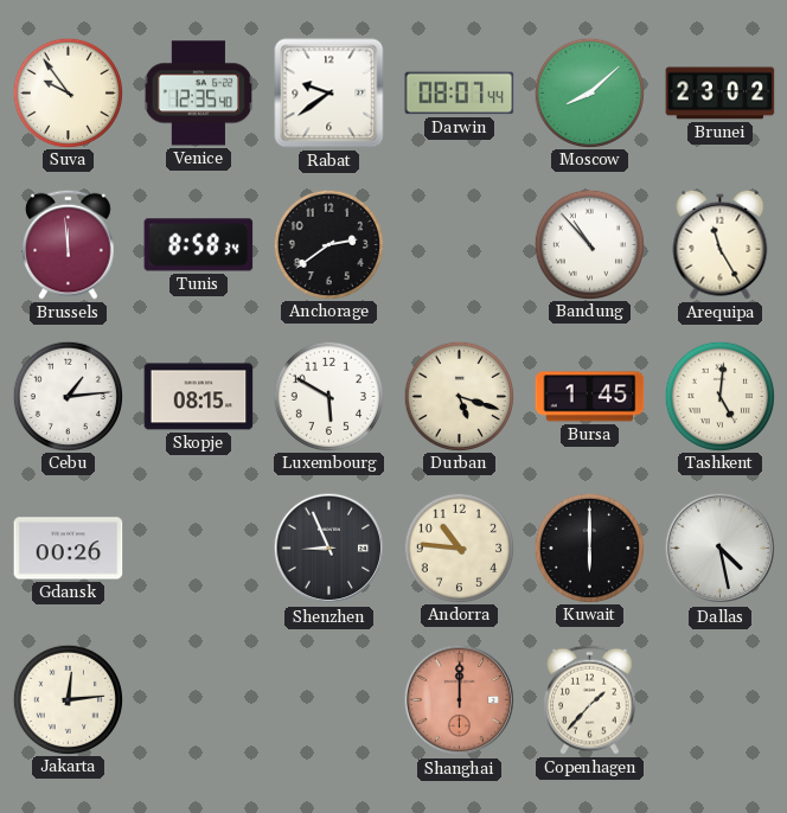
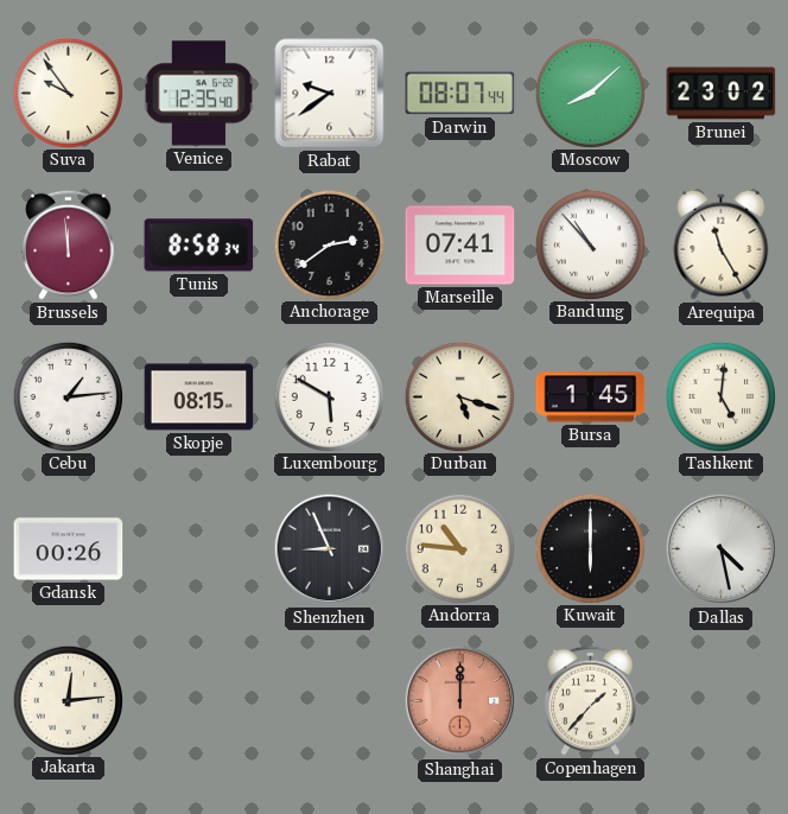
Marseille: none -> 07:41 (460, 246)
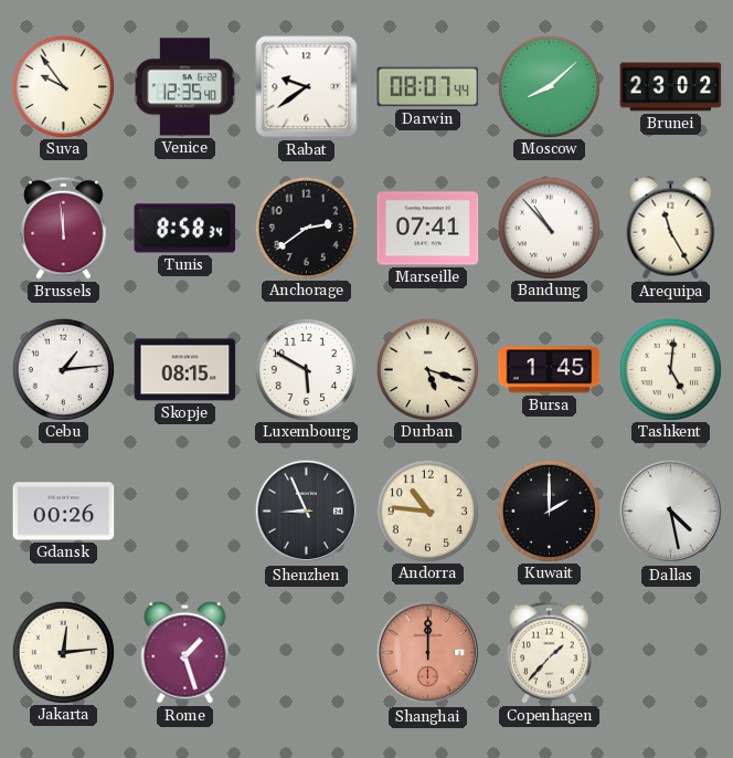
Kuwait: 6:00 -> 2:00 (549, 510)
Rome: none -> 1:27 (185, 652)
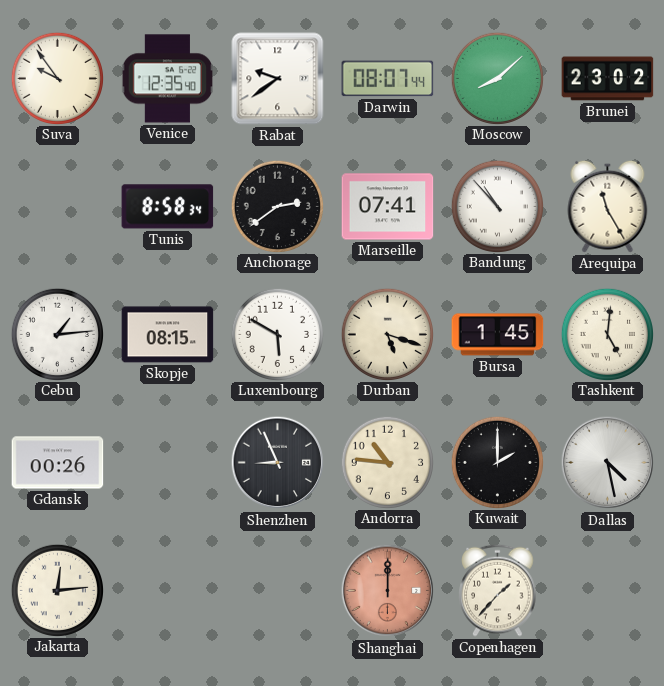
Brussels: 11:59 -> none (64, 228)
Rome: 1:27 -> none (185, 652)
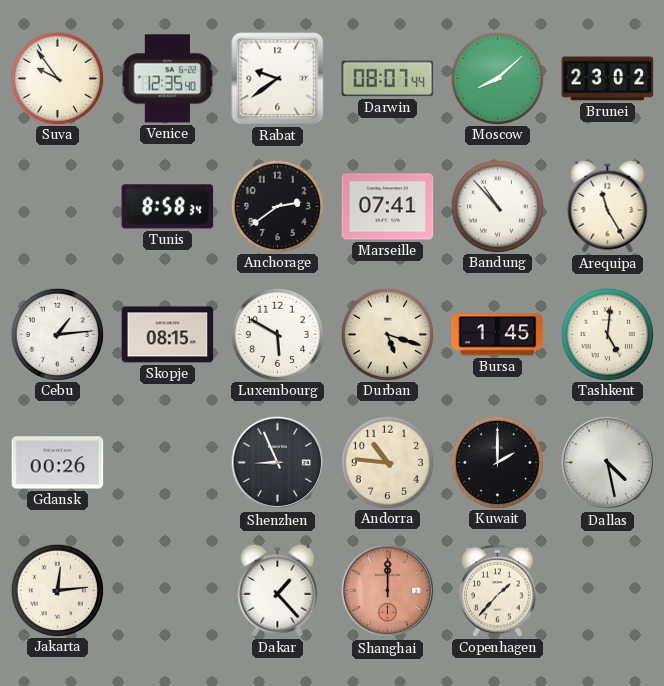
Dakar: none -> 1:23 (278, 590)
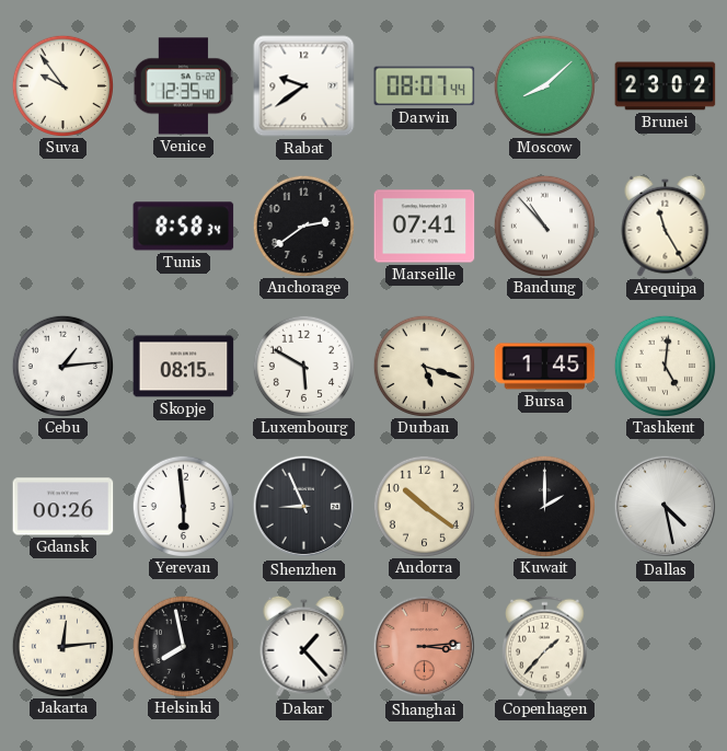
Yerevan: none -> 5:59 (183, 506)
Andorra: 10:46 -> 10:21 (424, 506)
Helsinki: none -> 7:58 (183, 646)
Shanghai: 12:00 -> 3:14 (425, 647)
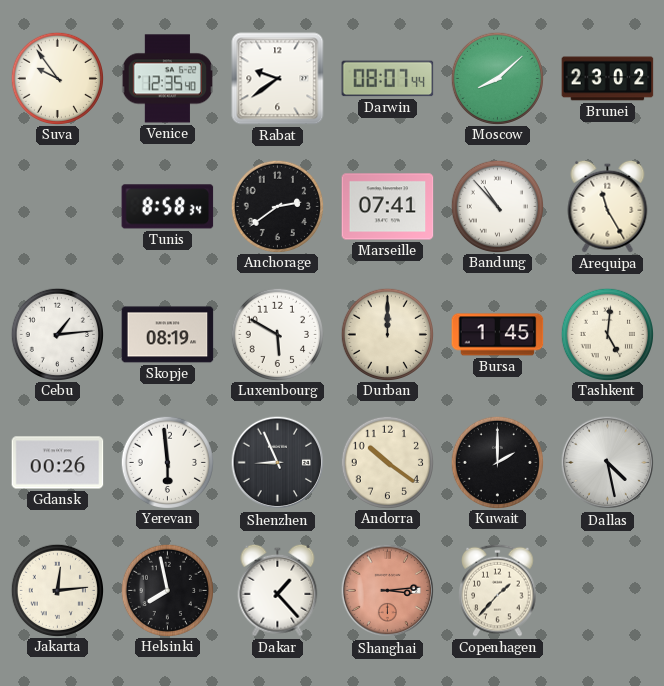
Skopje: 08:15 -> 08:19 (168, 335)
Durban: 5:18 -> 12:00 (387, 334)
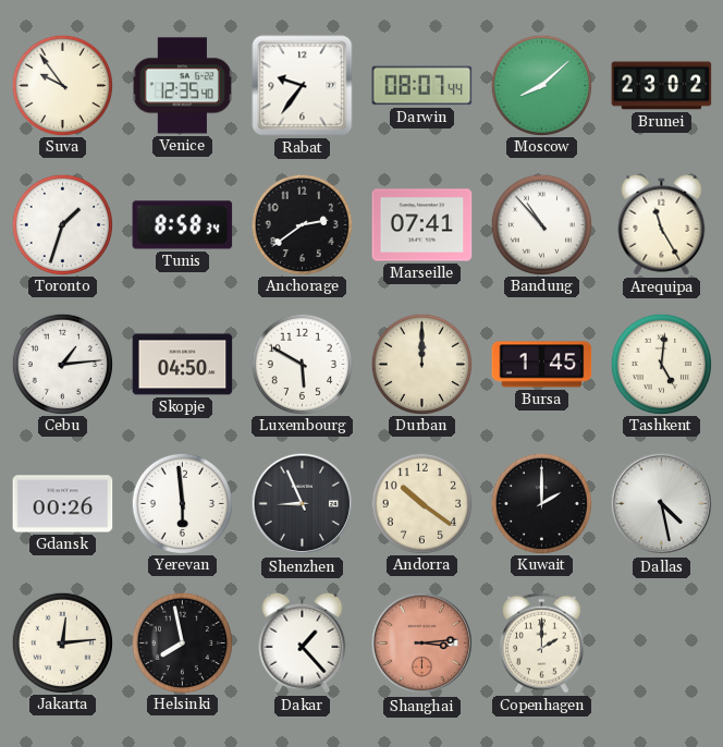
Rabat: 9:39 -> 9:36 (303, 86)
Toronto: none -> 1:33 (62, 224)
Skopje: 08:19 -> 04:50 (183, 365)
Copenhagen: 1:37 -> 2:00 (542, 642)
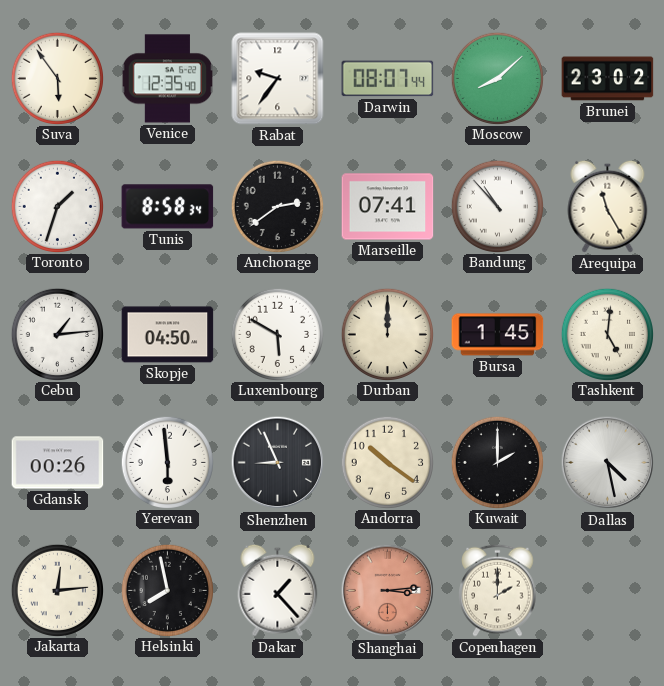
Suva: 9:54 -> 5:54 (57, 78)
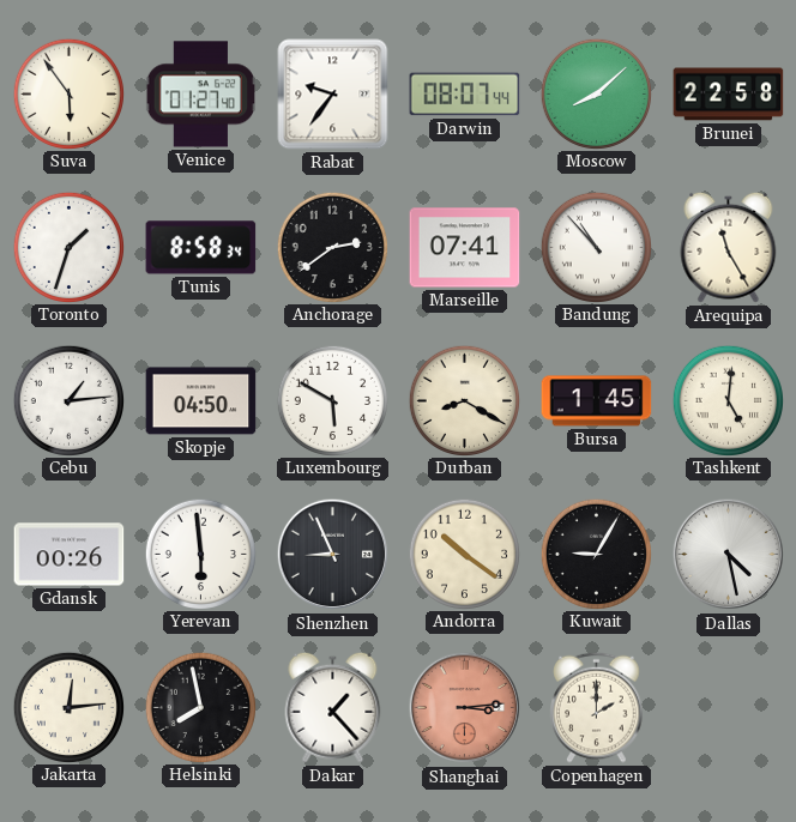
Venice: 12:35 -> 01:27 (201, 95)
Brunei: 23:02 -> 22:58 (729, 95)
Durban: 12:00 -> 8:20 (464, 400)
Kuwait: 2:00 -> 9:05 (596, 554)
